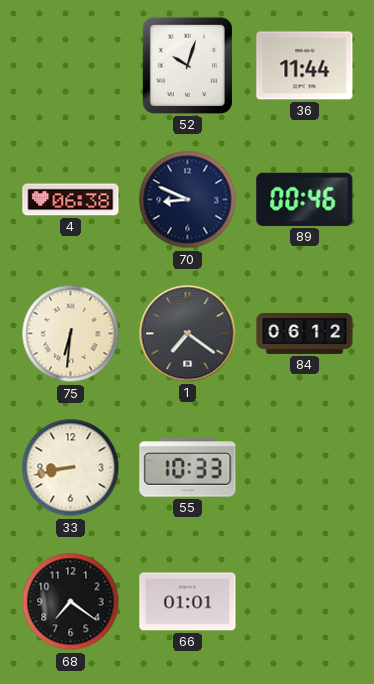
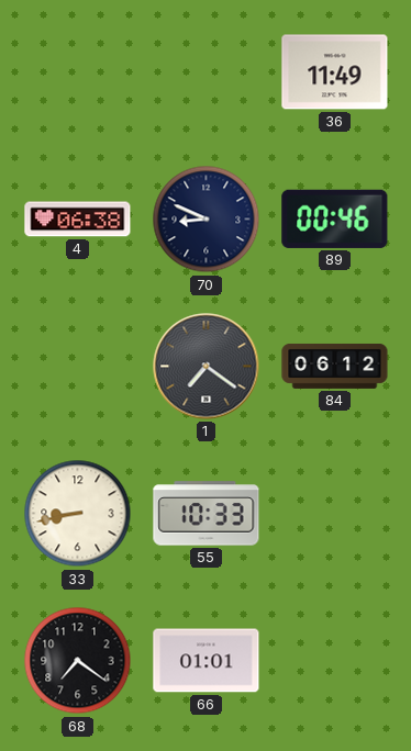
52: 10:03 -> none (187, 65)
36: 11:44 -> 11:49 (335, 72)
75: 6:31 -> none (71, 334)
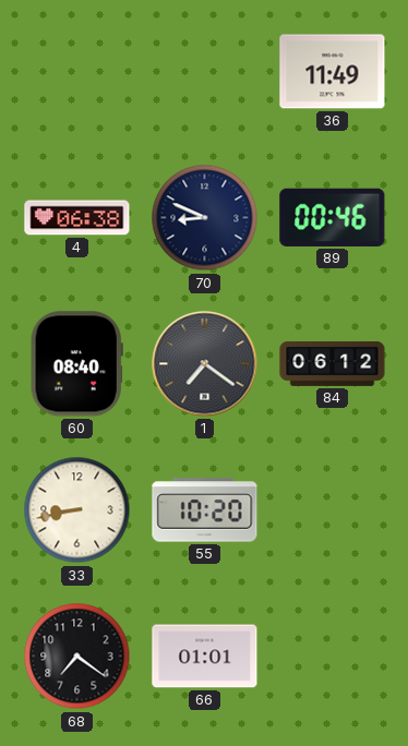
60: none -> 08:40 (76, 364)
55: 10:33 -> 10:20 (205, 510)
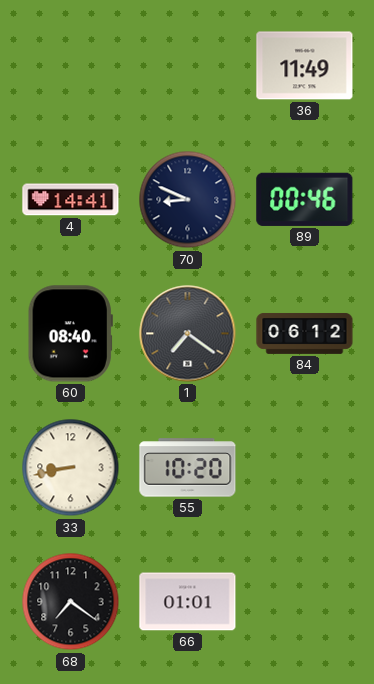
4: 06:38 -> 14:41 (71, 200)
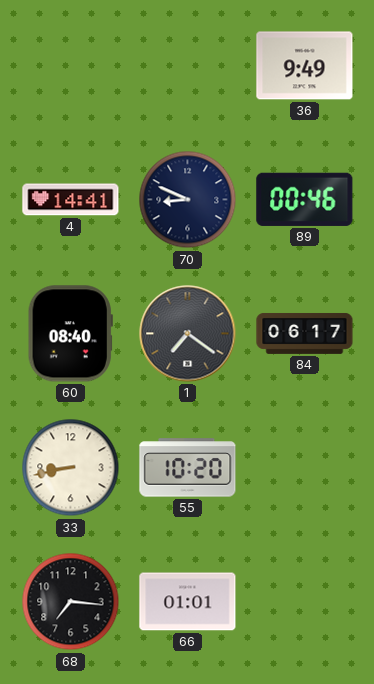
36: 11:49 -> 9:49 (305, 66)
84: 06:12 -> 06:17 (305, 333)
68: 7:21 -> 7:16 (71, 602)
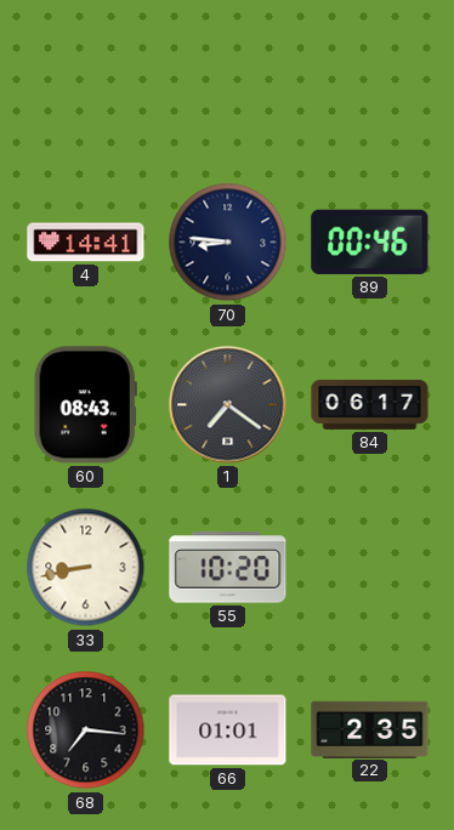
36: 9:49 -> none (305, 66)
70: 8:49 -> 8:46 (228, 243)
60: 08:40 -> 08:43 (85, 405)
22: none -> 2:35 (370, 729)
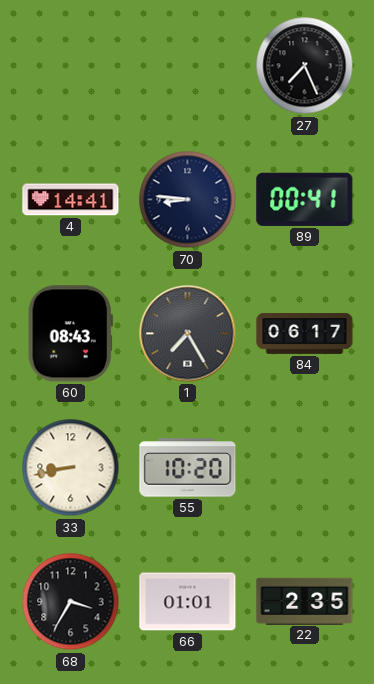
27: none -> 7:26 (305, 66)
89: 00:46 -> 00:41 (305, 199)
1: 7:21 -> 7:25 (188, 334)
68: 7:16 -> 3:35 (71, 602)
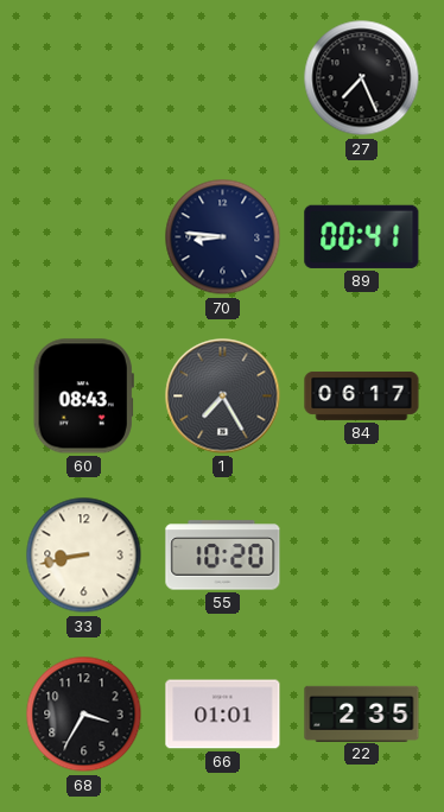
4: 14:41 -> none (71, 200)
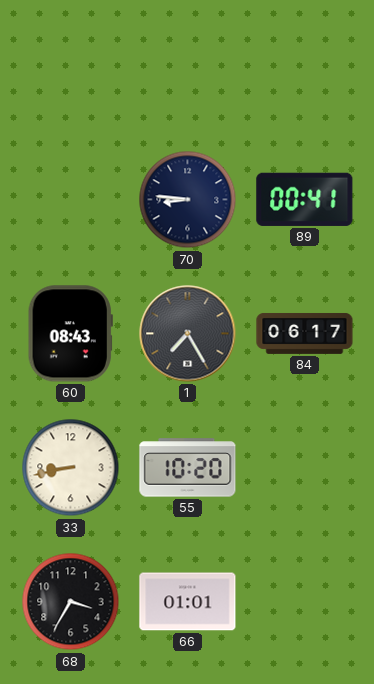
27: 7:26 -> none (362, 78)
22: 2:35 -> none (362, 713)
